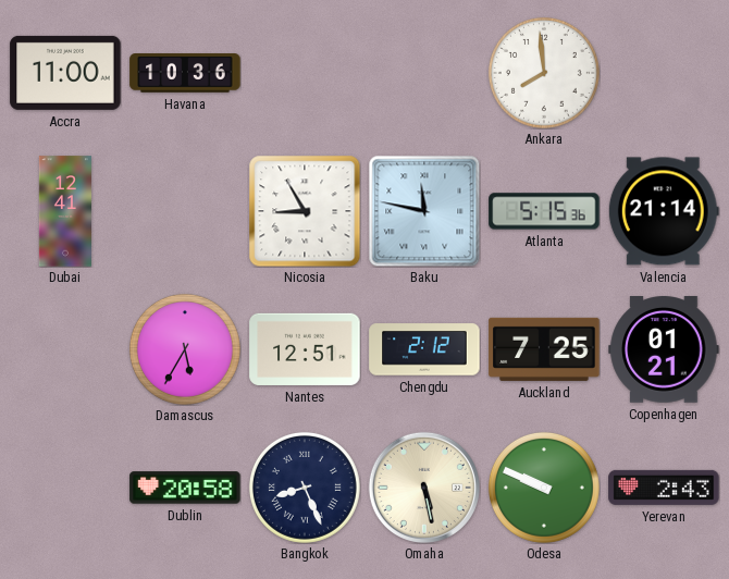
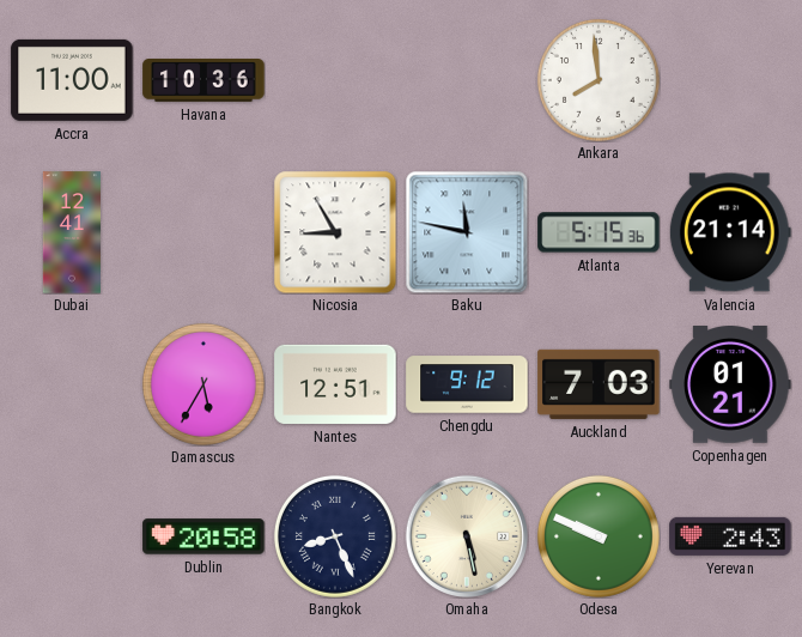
Chengdu: 2:12 -> 9:12 (467, 384)
Auckland: 7:25 -> 7:03 (599, 384)
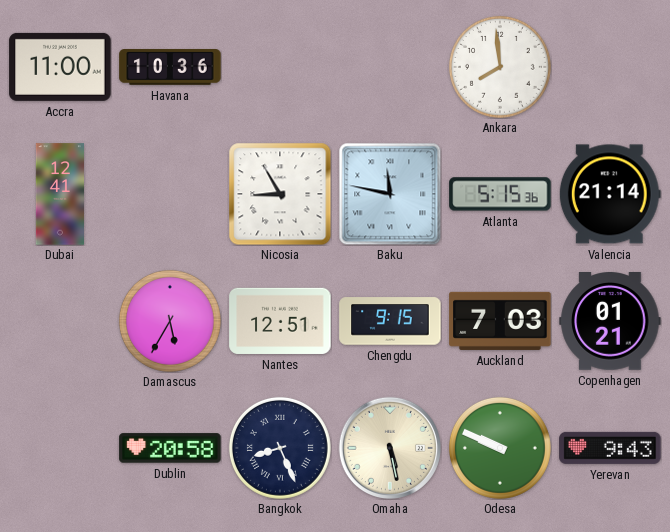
Chengdu: 9:12 -> 9:15 (390, 321)
Yerevan: 2:43 -> 9:43 (610, 448)
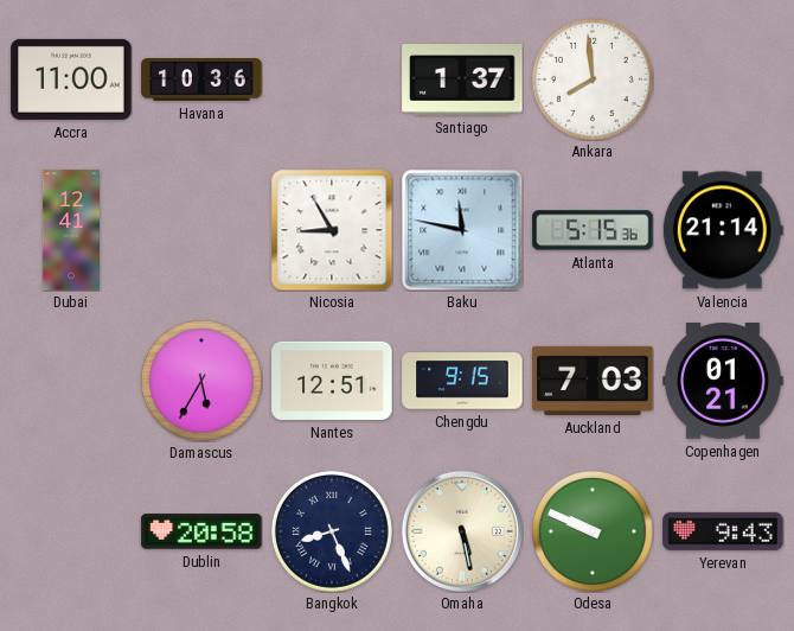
Santiago: none -> 1:37 (462, 81)
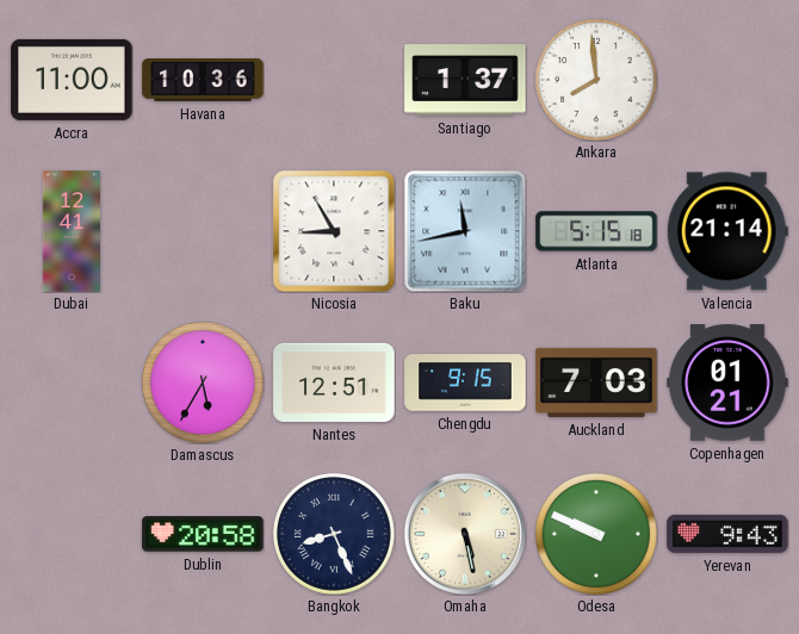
Baku: 11:47 -> 11:43 (465, 231)
Atlanta: 5:15:36 -> 5:15:18 (596, 231)
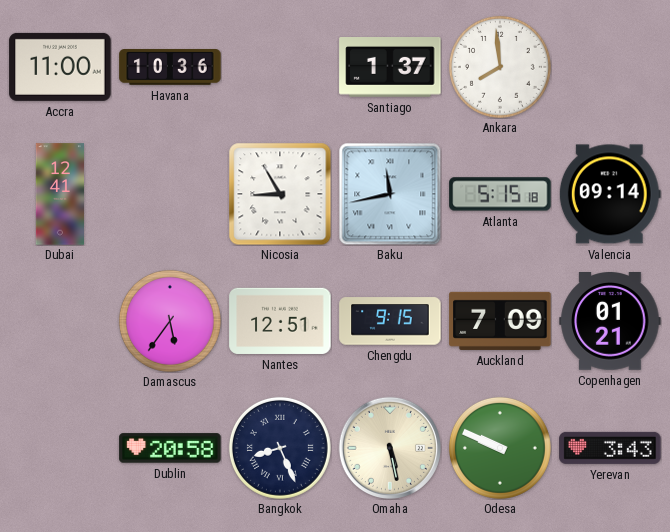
Valencia: 21:14 -> 09:14 (610, 194)
Damascus: 5:35 -> 5:36 (170, 321)
Auckland: 7:03 -> 7:09 (500, 321)
Yerevan: 9:43 -> 3:43 (610, 448)
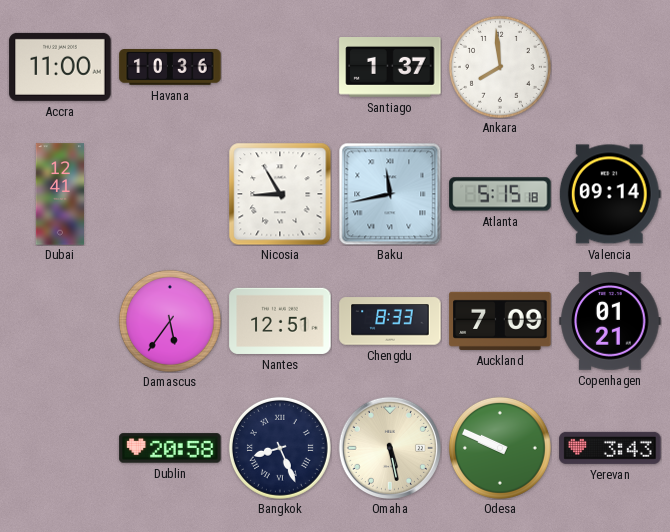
Chengdu: 9:15 -> 8:33 (390, 321)
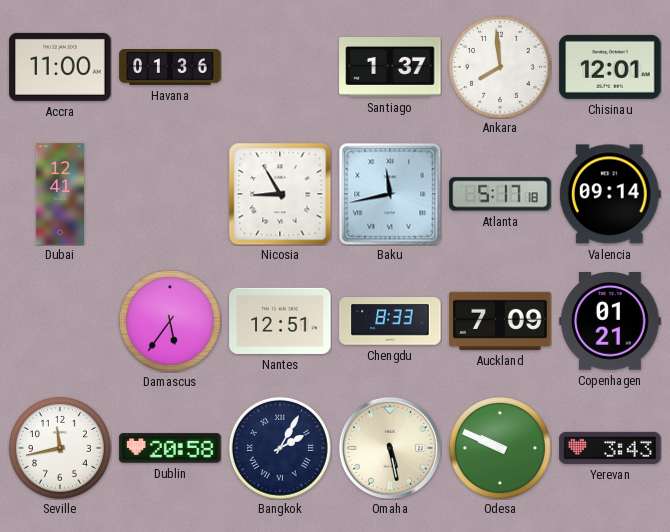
Havana: 10:36 -> 01:36 (170, 67)
Chisinau: none -> 12:01 (610, 67)
Atlanta: 5:15 -> 5:17 (500, 194)
Seville: none -> 11:43 (60, 448)
Bangkok: 8:26 -> 2:05 (280, 448)
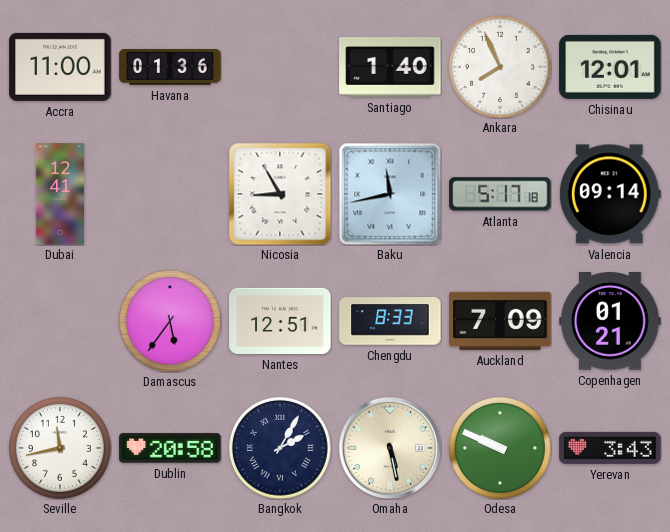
Santiago: 1:37 -> 1:40 (390, 68)
Ankara: 7:59 -> 7:56 (500, 67)
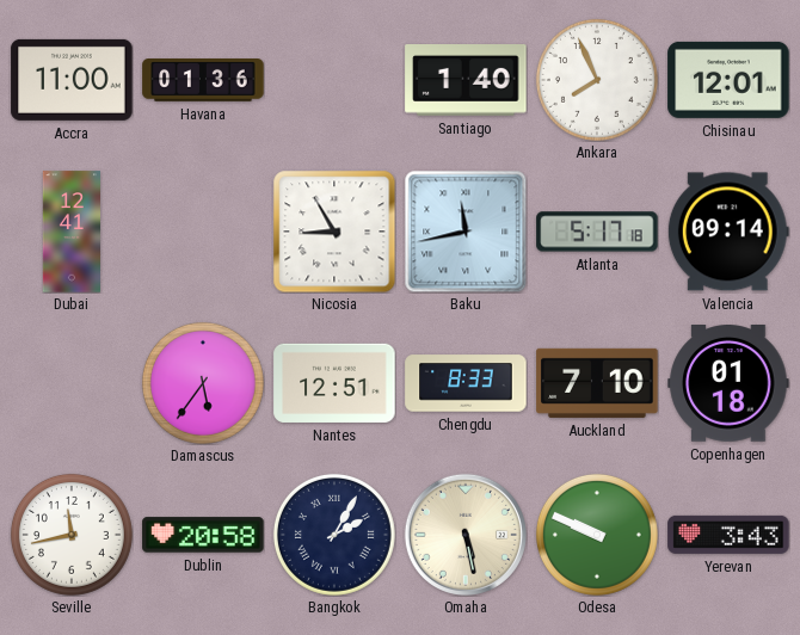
Auckland: 7:09 -> 7:10 (597, 383)
Copenhagen: 01:21 -> 01:18 (728, 384)
